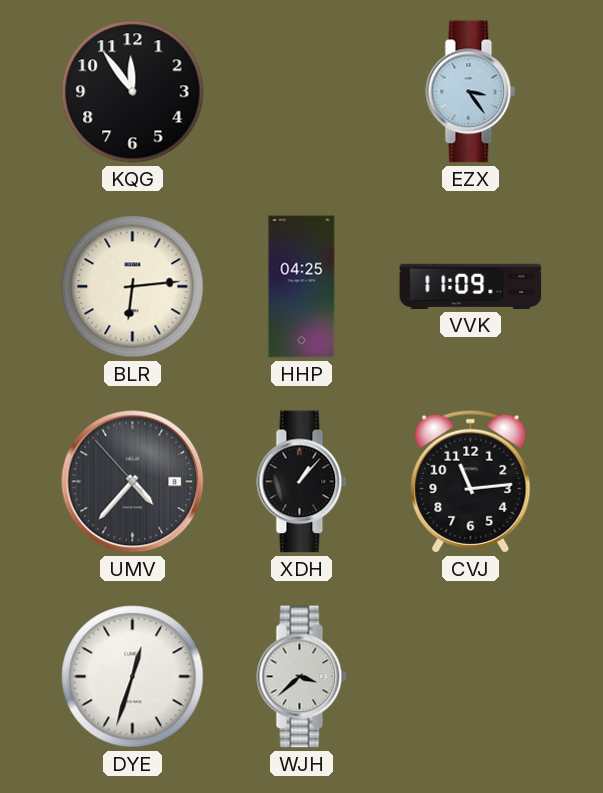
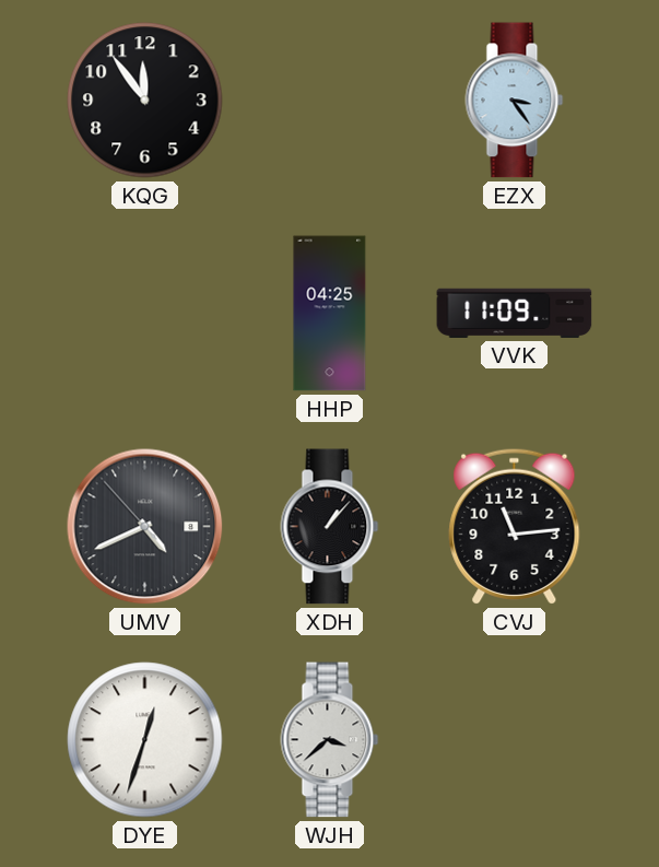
BLR: 6:14 -> none (133, 287)
UMV: 4:36 -> 4:40 (145, 527)
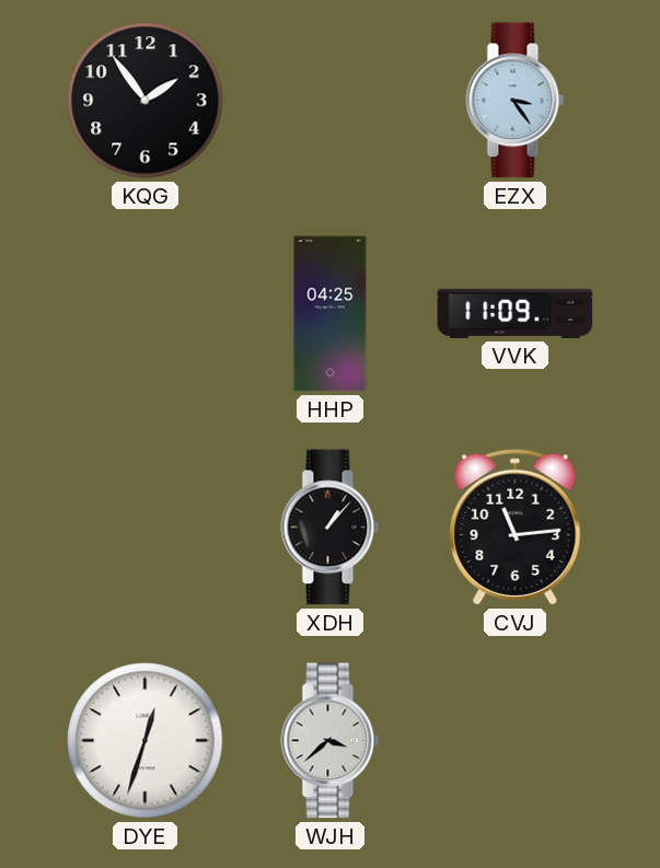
KQG: 11:54 -> 1:54 (146, 101)
UMV: 4:40 -> none (145, 527)
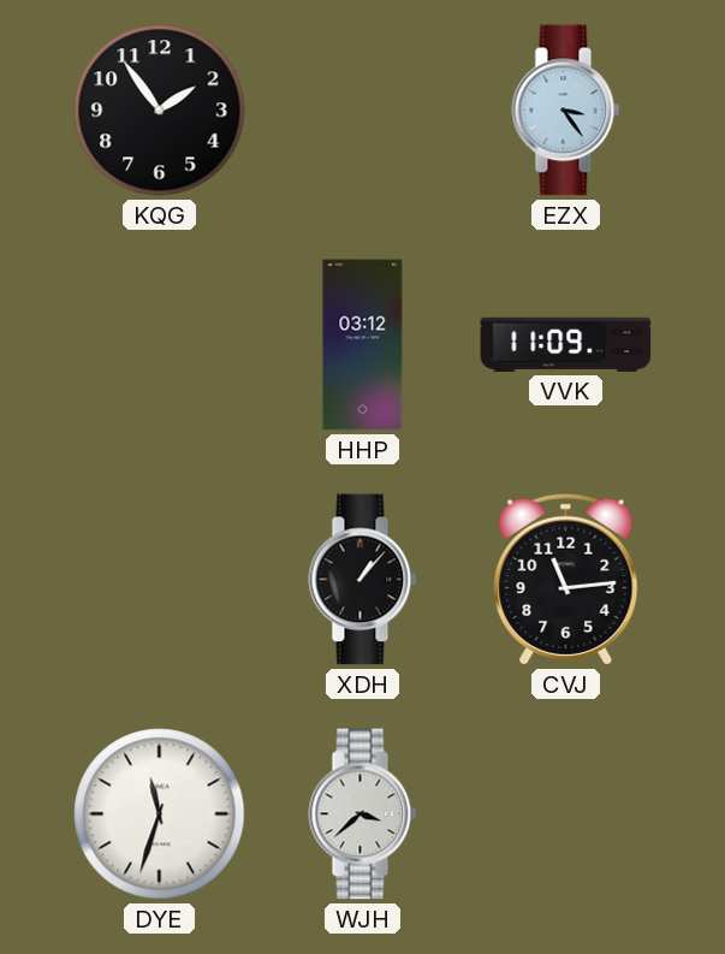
HHP: 04:25 -> 03:12 (363, 345)
DYE: 12:33 -> 11:33 (160, 814)
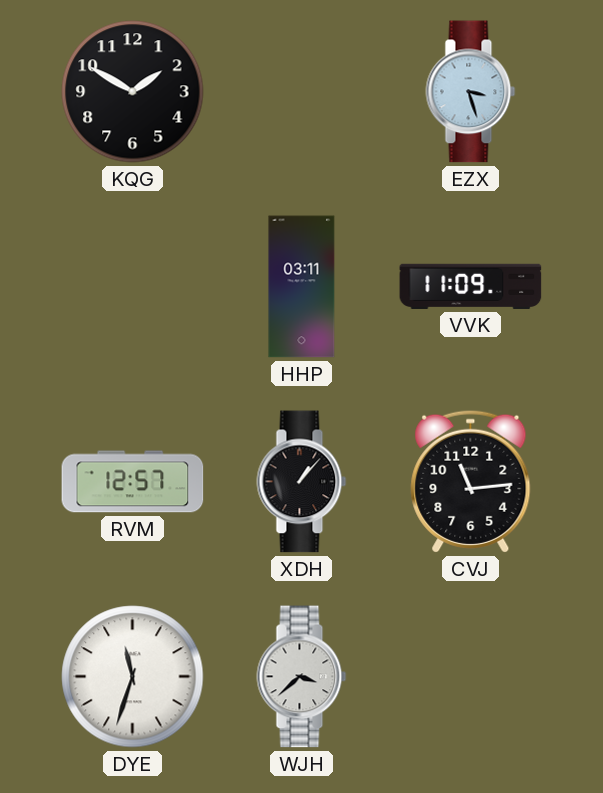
KQG: 1:54 -> 1:50 (133, 92)
EZX: 3:24 -> 3:27 (471, 92)
HHP: 03:12 -> 03:11 (302, 287)
RVM: none -> 12:57 (133, 482)
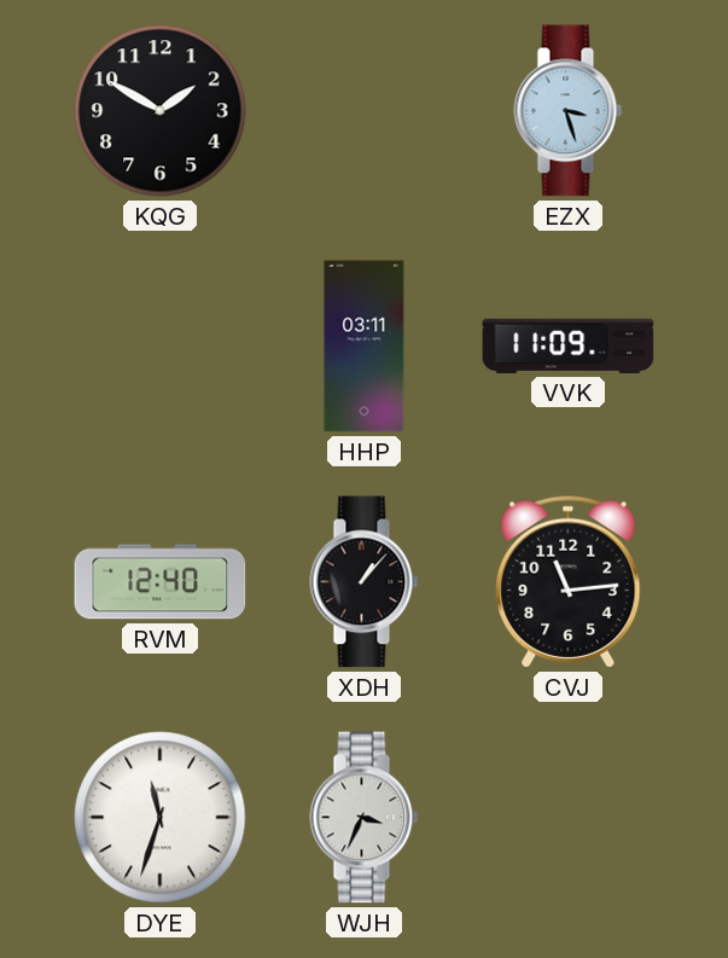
RVM: 12:57 -> 12:40 (161, 582)
WJH: 3:38 -> 3:34 (365, 818)
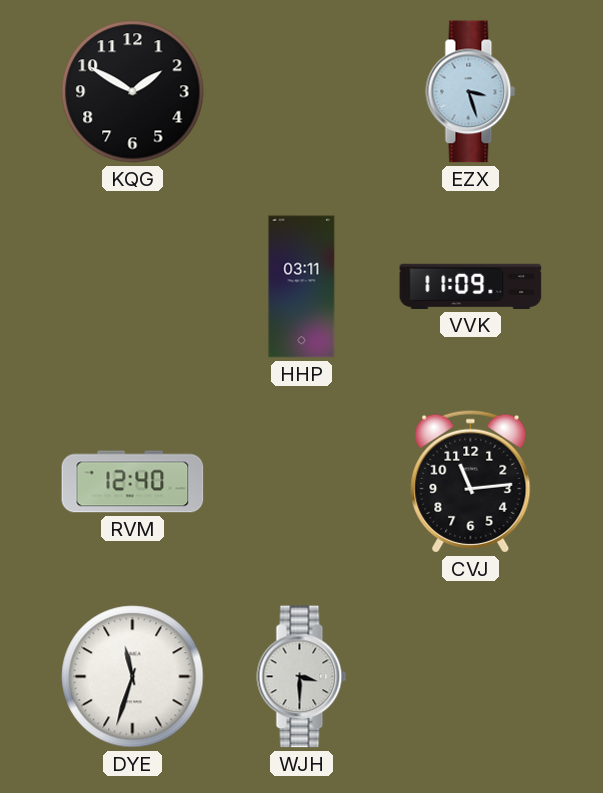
XDH: 1:07 -> none (365, 582)
WJH: 3:34 -> 3:30 (302, 677)
